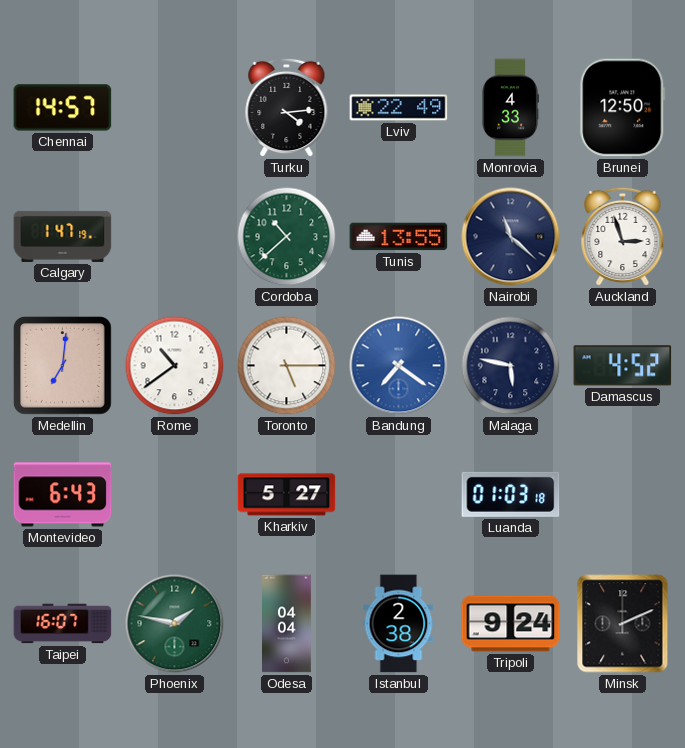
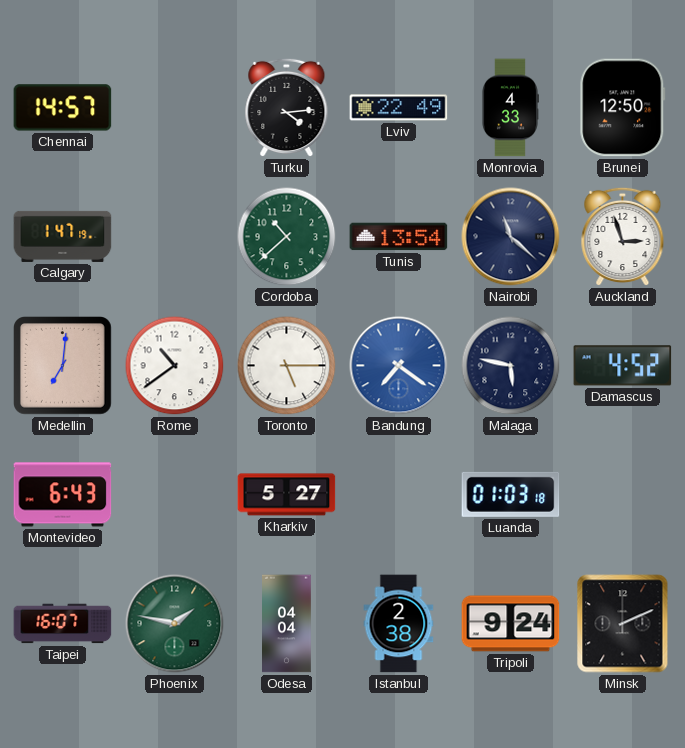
Tunis: 13:55 -> 13:54 (399, 237)
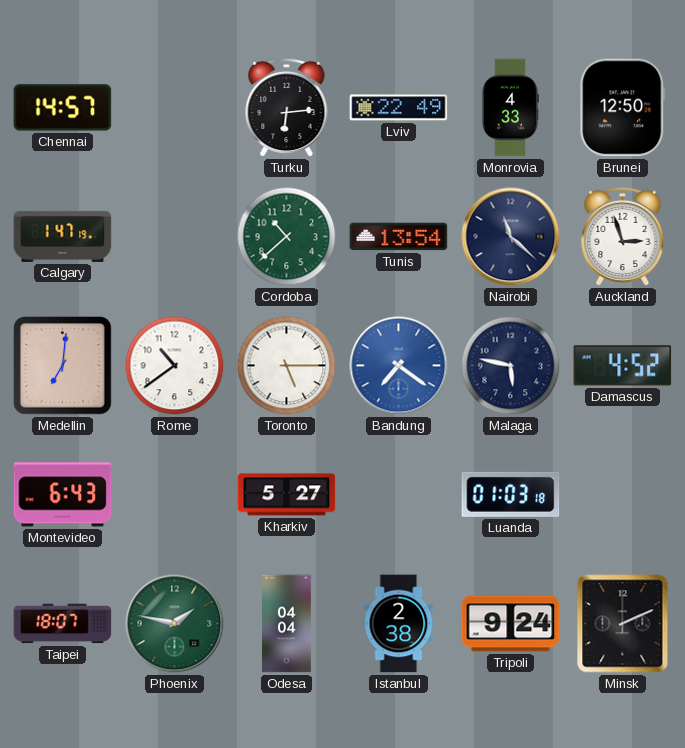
Turku: 4:14 -> 6:14 (287, 108)
Taipei: 16:07 -> 18:07 (63, 624)
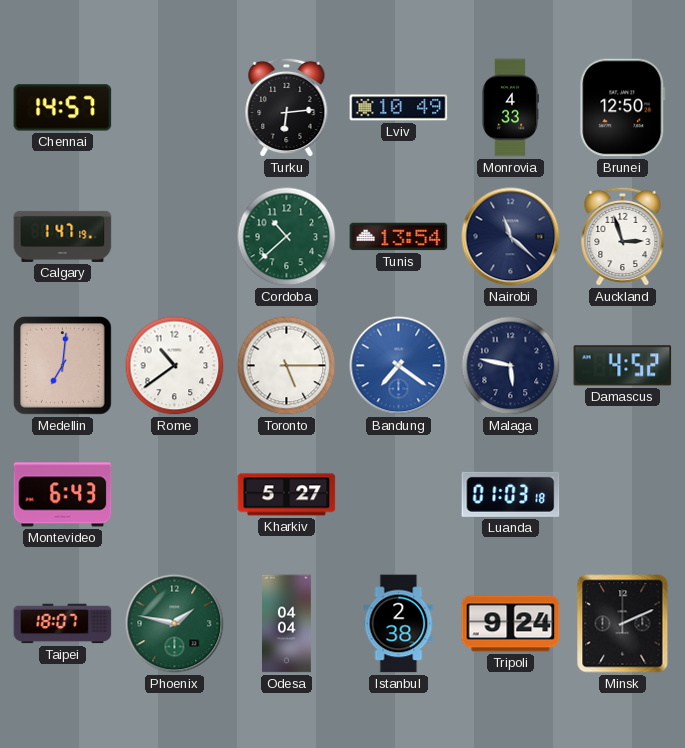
Lviv: 22:49 -> 10:49 (399, 108)
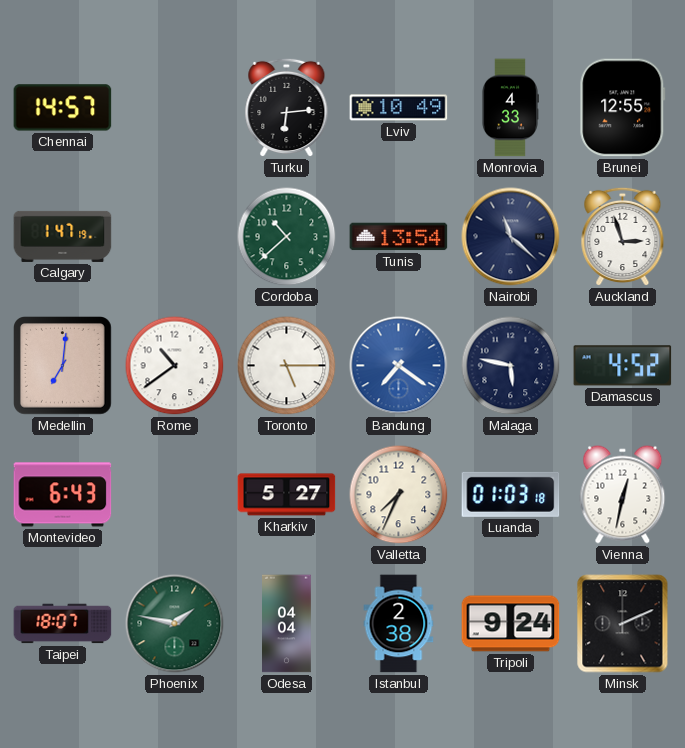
Brunei: 12:50 -> 12:55 (623, 108)
Valletta: none -> 7:34 (399, 495)
Vienna: none -> 12:32 (623, 495)
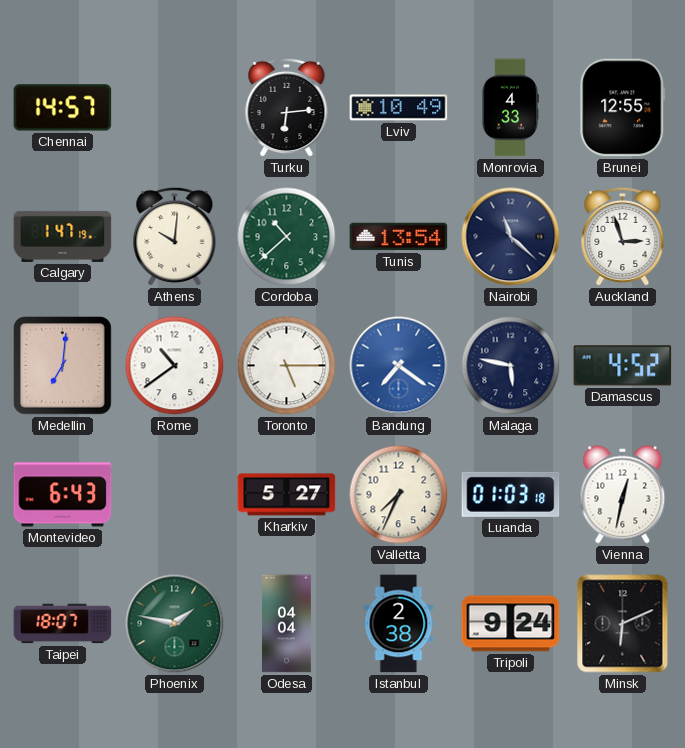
Athens: none -> 10:01 (175, 237)
Minsk: 2:11 -> 6:11 (623, 624)
